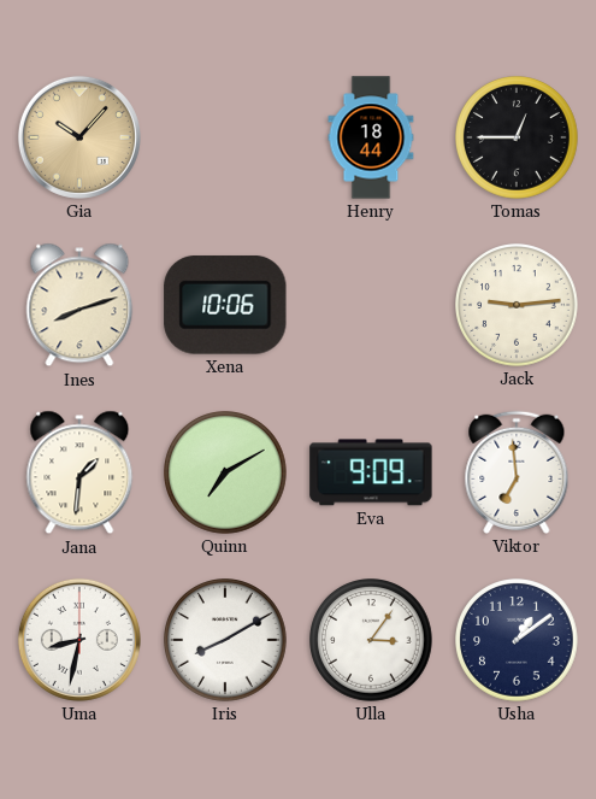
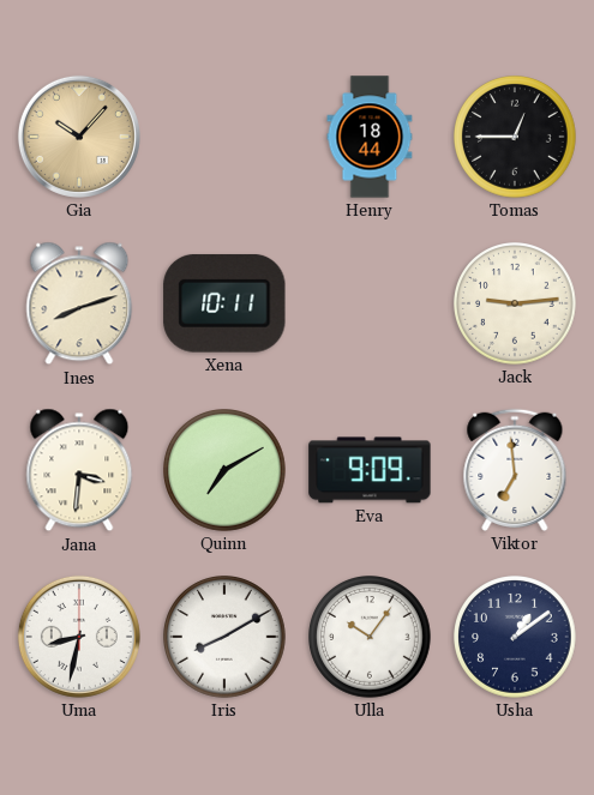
Xena: 10:06 -> 10:11 (224, 303)
Jana: 1:31 -> 3:31 (79, 470)
Ulla: 3:06 -> 10:06 (371, 638)
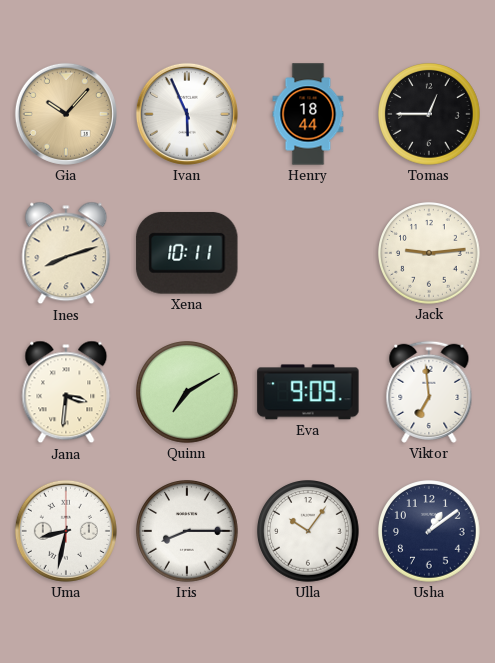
Ivan: none -> 5:56 (187, 114)
Iris: 8:10 -> 8:15 (188, 532)
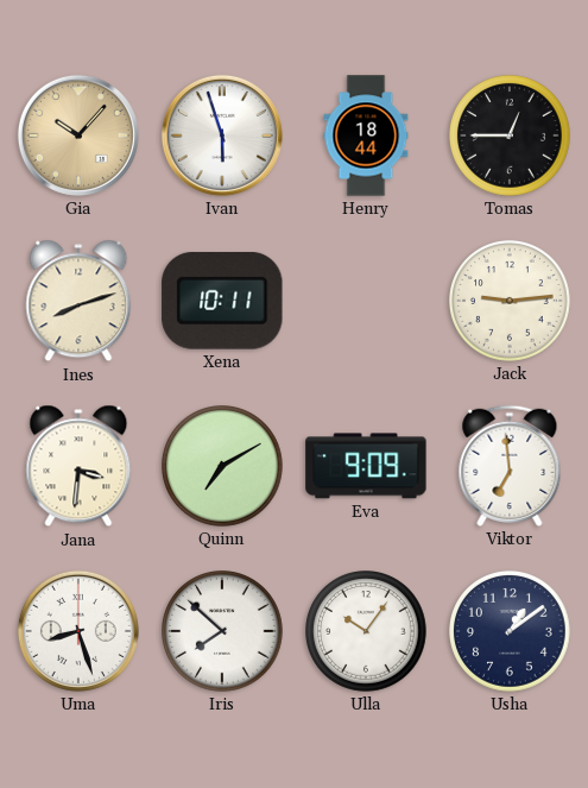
Ivan: 5:56 -> 5:57 (222, 135)
Uma: 8:32 -> 8:27 (78, 631)
Iris: 8:15 -> 7:52 (223, 632)
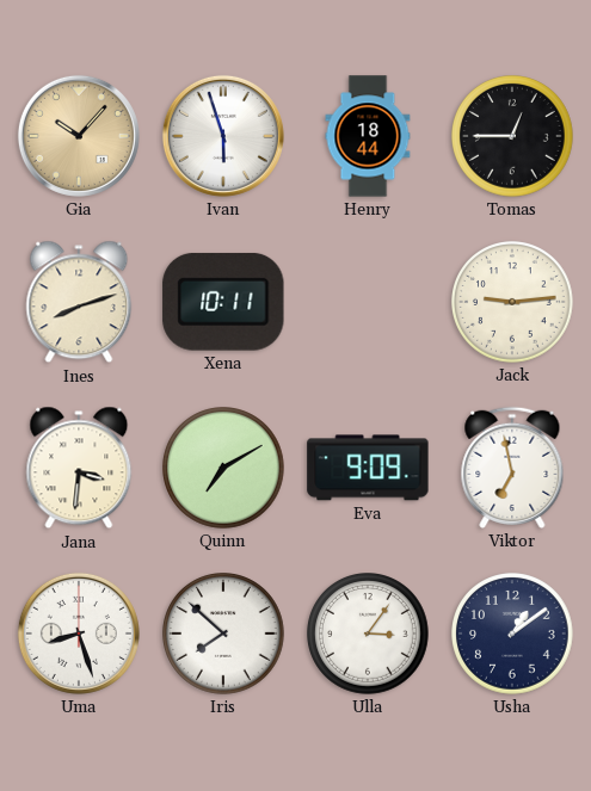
Viktor: 6:59 -> 6:58 (512, 468)
Ulla: 10:06 -> 3:06 (369, 635)
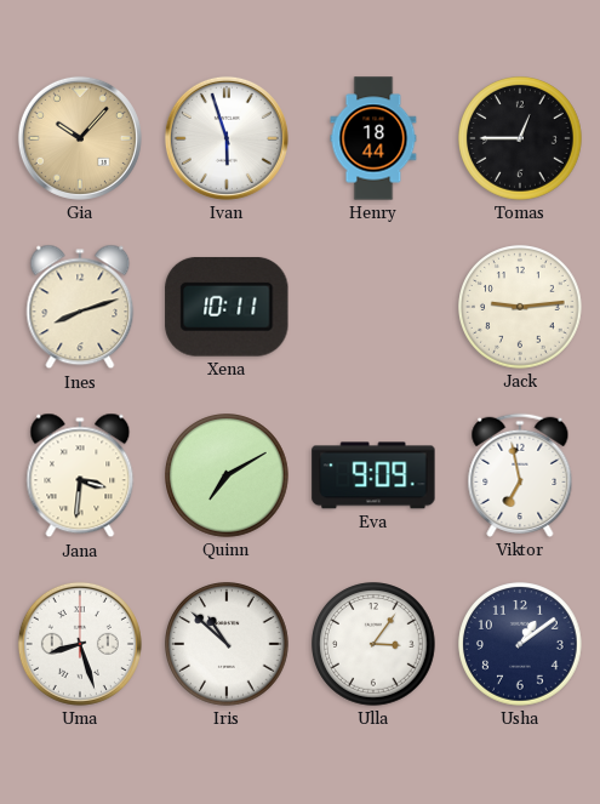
Iris: 7:52 -> 10:52 (228, 645)
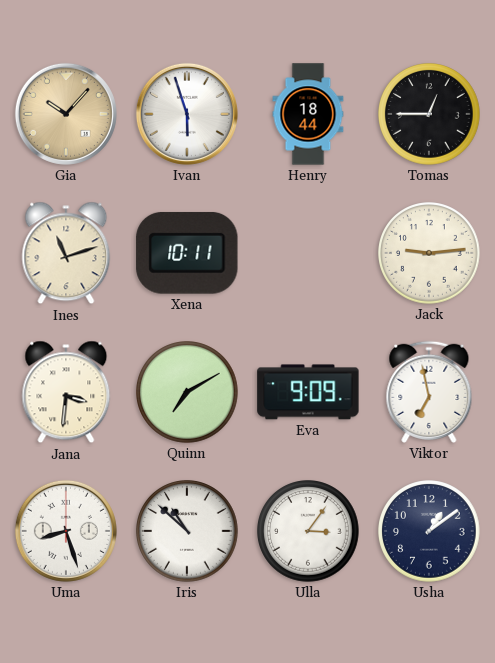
Ines: 8:12 -> 11:12 (66, 253)
